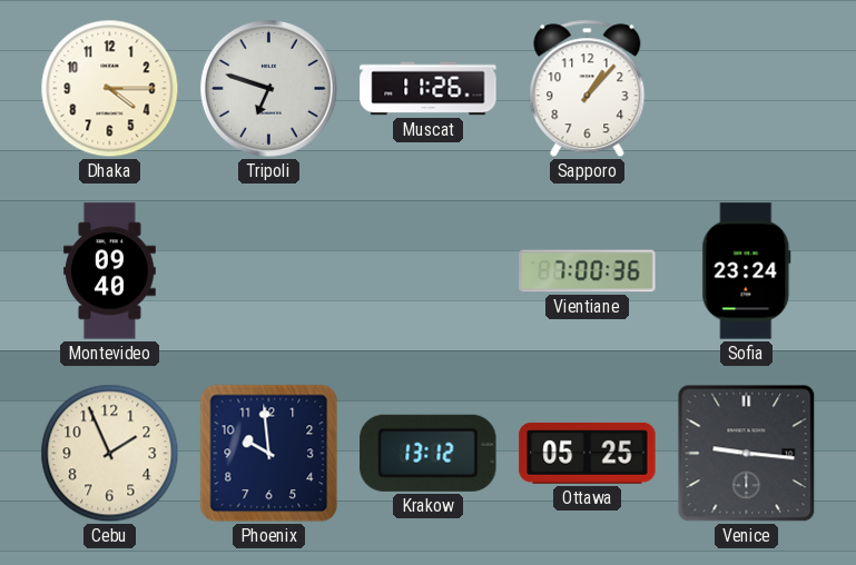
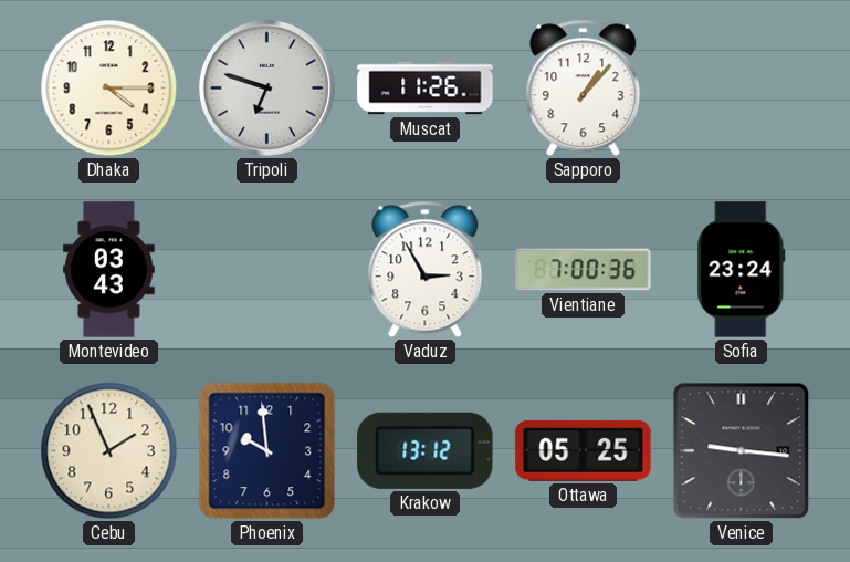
Montevideo: 09:40 -> 03:43 (108, 270)
Vaduz: none -> 2:55 (426, 270)
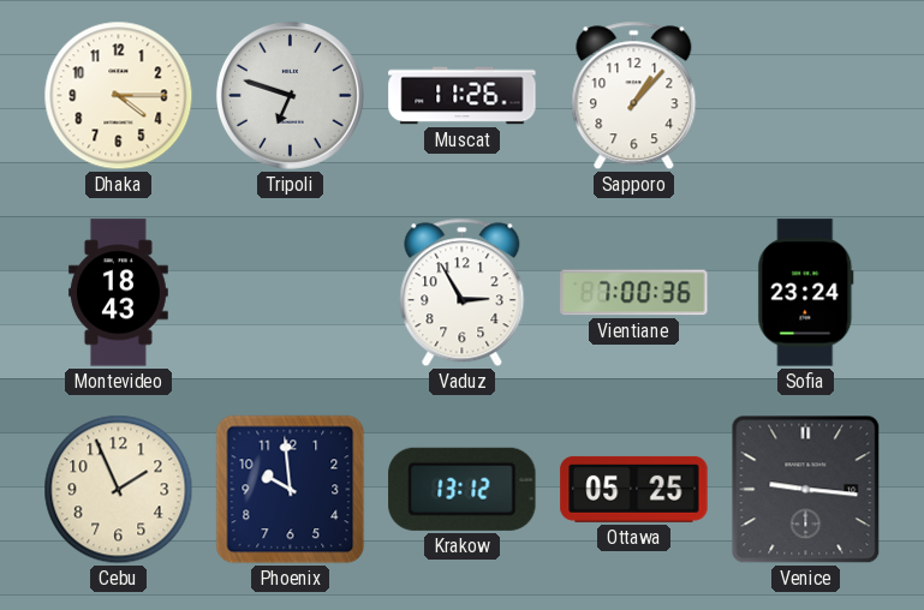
Montevideo: 03:43 -> 18:43 (118, 293)
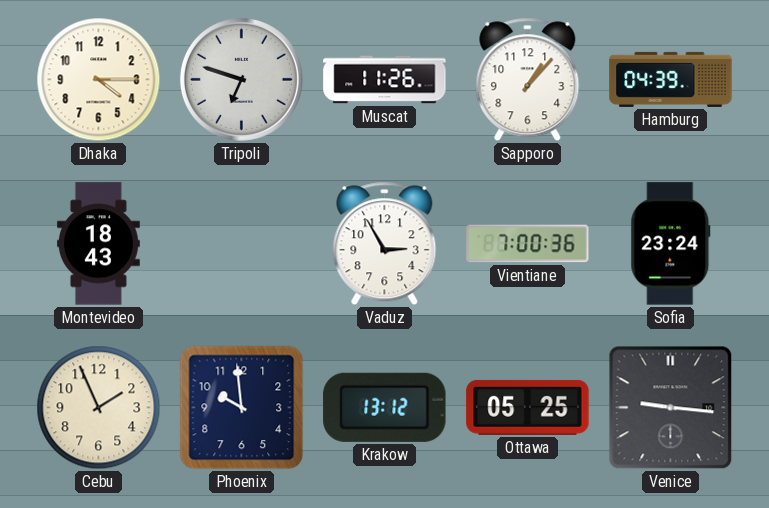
Hamburg: none -> 04:39 (671, 79)
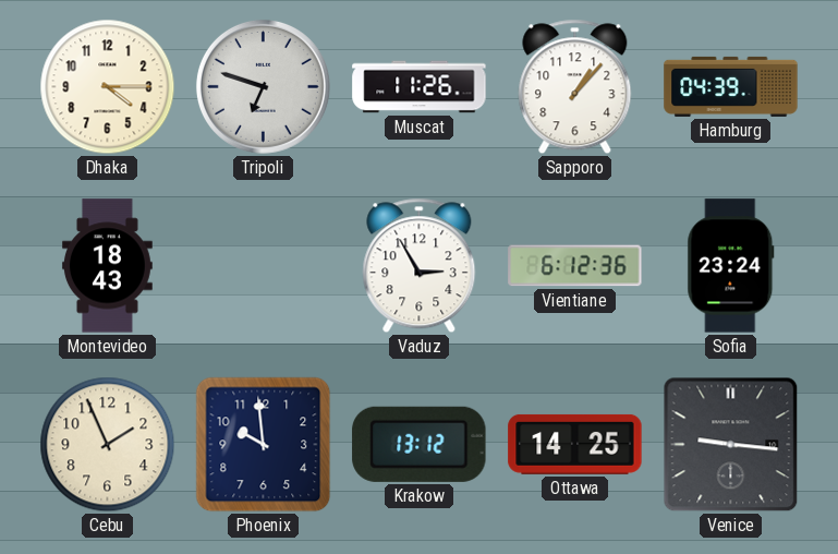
Vientiane: 7:00 -> 6:12 (575, 266)
Ottawa: 05:25 -> 14:25 (575, 444)
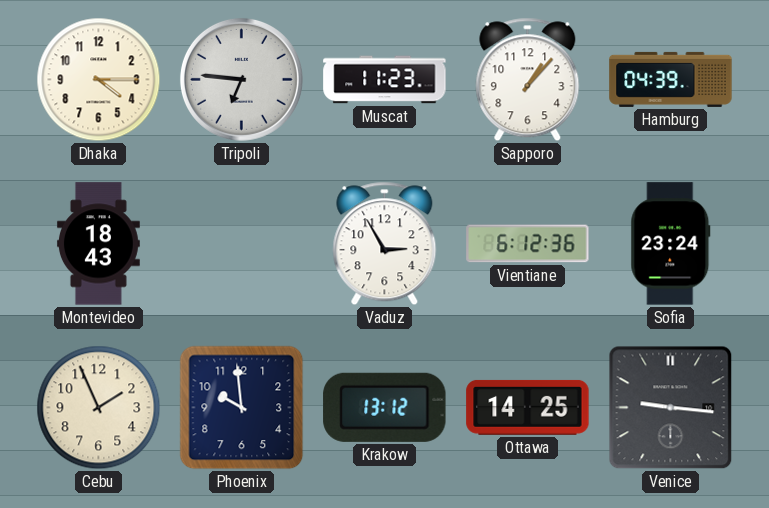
Tripoli: 6:48 -> 6:46 (241, 79)
Muscat: 11:26 -> 11:23 (385, 80)
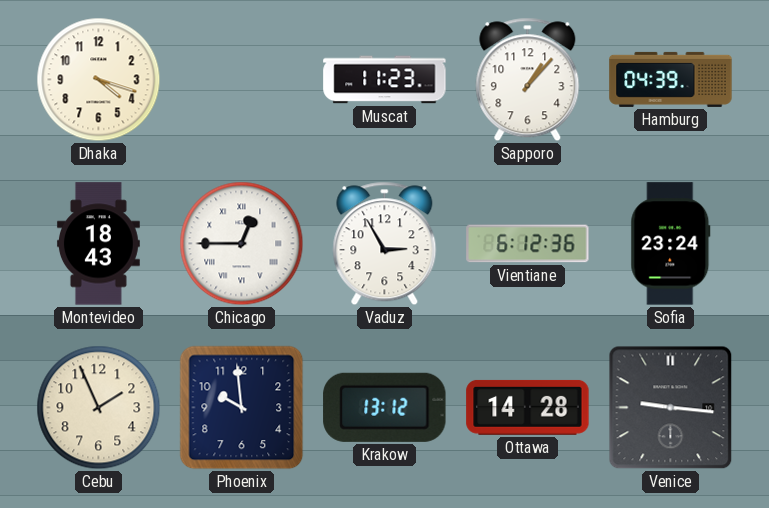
Dhaka: 4:15 -> 4:18 (99, 80)
Tripoli: 6:46 -> none (241, 79)
Chicago: none -> 12:45 (242, 244)
Ottawa: 14:25 -> 14:28 (528, 407)
